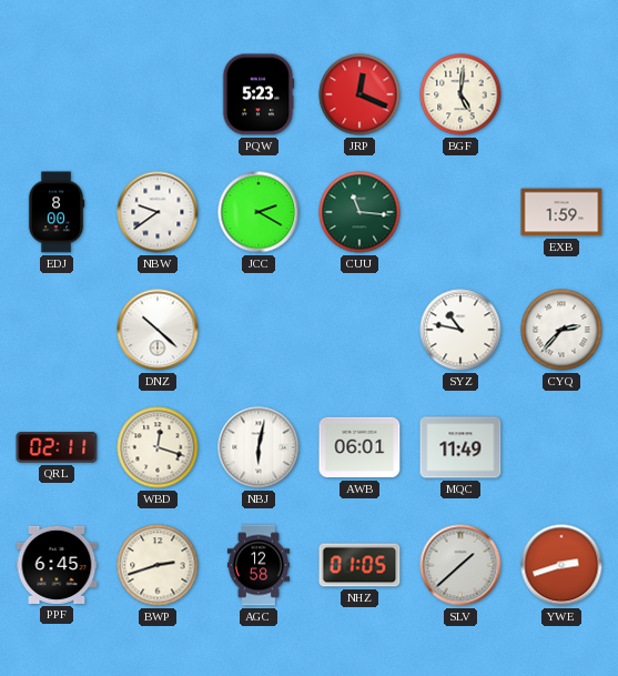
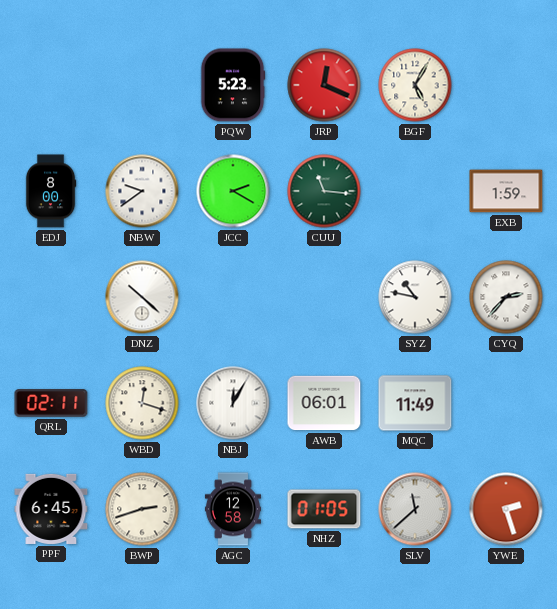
BGF: 5:01 -> 5:05 (415, 85)
NBJ: 6:02 -> 12:05 (233, 403)
SLV: 1:38 -> 11:38 (415, 509)
YWE: 2:42 -> 2:27 (506, 509)
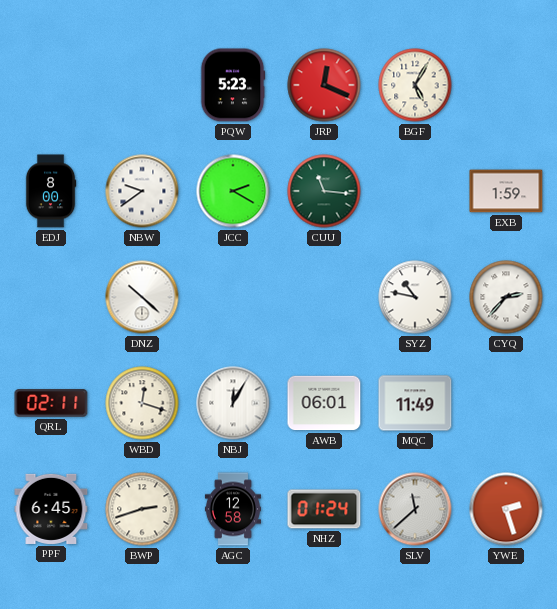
NHZ: 01:05 -> 01:24 (324, 509)
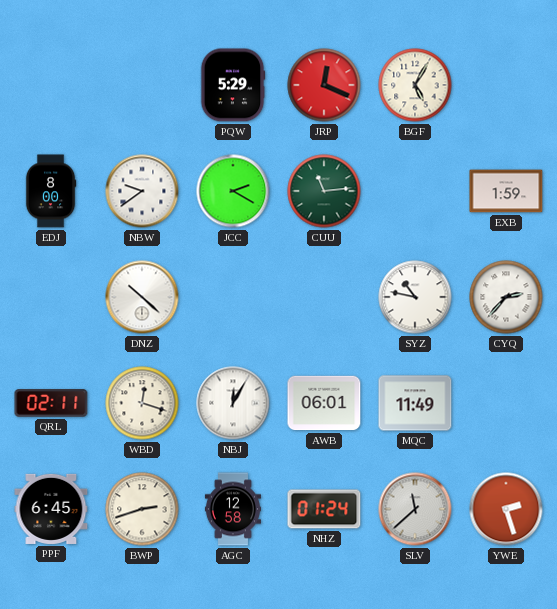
PQW: 5:23 -> 5:29 (233, 85)
CUU: 11:16 -> 11:14 (324, 191)
